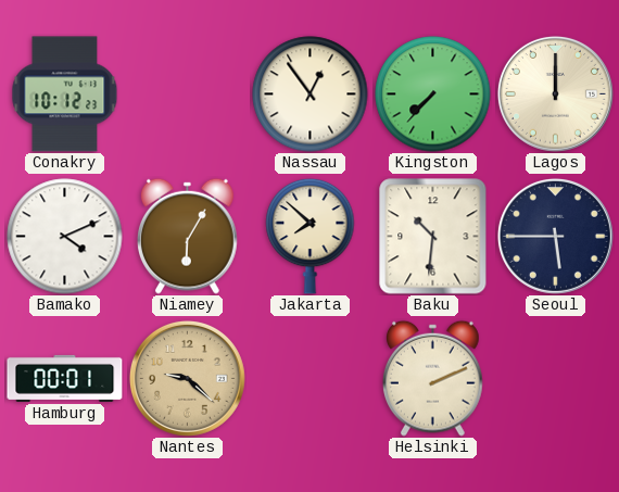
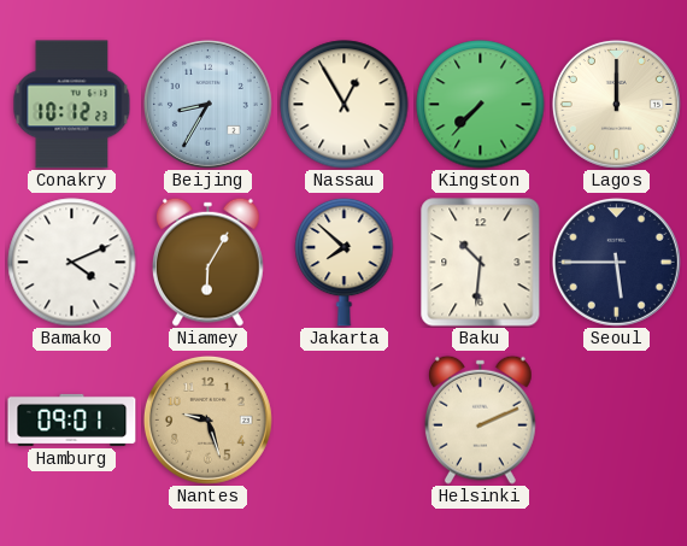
Beijing: none -> 8:35 (207, 104)
Nassau: 12:54 -> 12:55 (345, 105)
Hamburg: 00:01 -> 09:01 (72, 419)
Nantes: 9:22 -> 9:27 (207, 419)
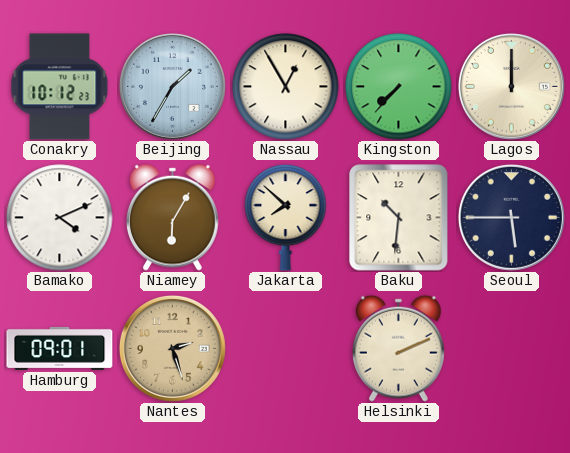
Beijing: 8:35 -> 1:35 (172, 86)
Nantes: 9:27 -> 2:27 (172, 348)
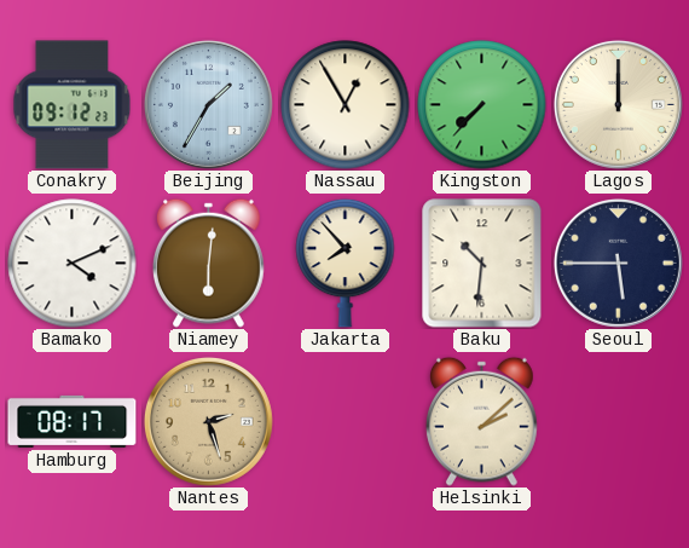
Conakry: 10:12 -> 09:12 (73, 105)
Niamey: 6:05 -> 6:01 (209, 263)
Jakarta: 7:52 -> 7:53 (346, 263)
Hamburg: 09:01 -> 08:17 (73, 421)
Helsinki: 2:11 -> 2:08 (482, 421)
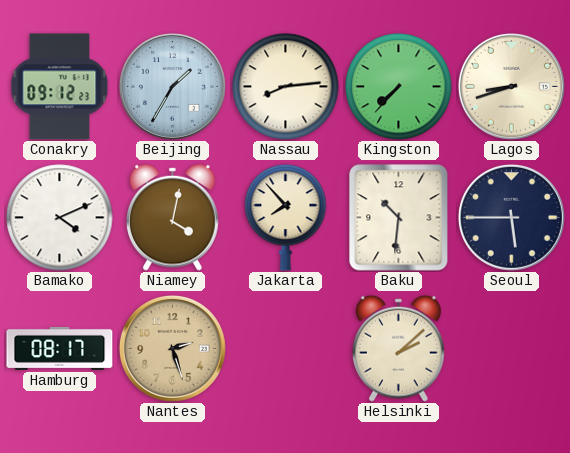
Nassau: 12:55 -> 8:14 (286, 87)
Lagos: 12:00 -> 8:42 (511, 86)
Niamey: 6:01 -> 4:02 (173, 217)
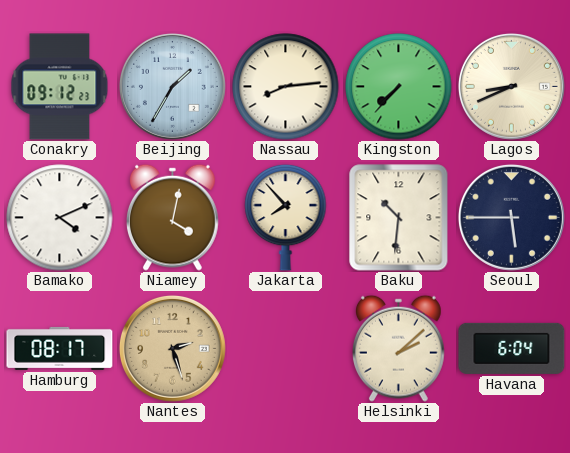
Lagos: 8:42 -> 8:41 (511, 86)
Havana: none -> 6:04 (512, 348)
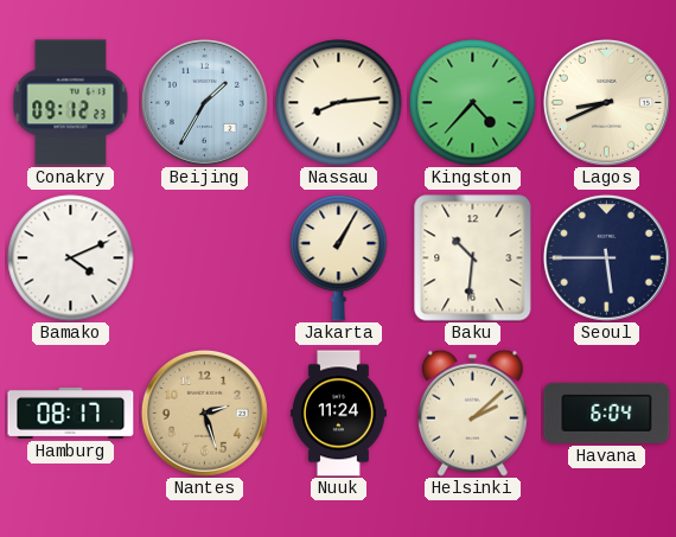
Kingston: 7:37 -> 4:37 (473, 103)
Niamey: 4:02 -> none (173, 217)
Jakarta: 7:53 -> 1:05 (339, 257)
Nuuk: none -> 11:24 (339, 414)
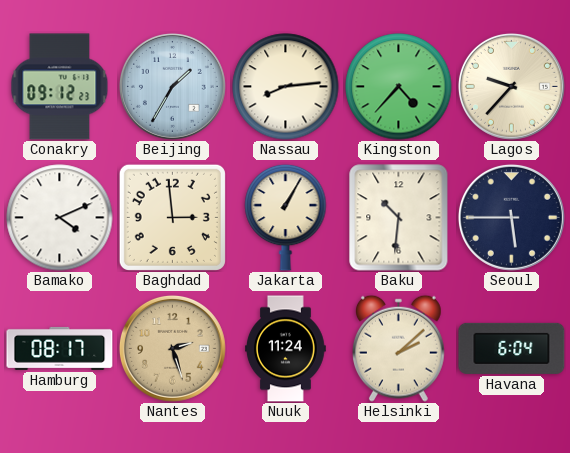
Lagos: 8:41 -> 9:37 (511, 86)
Baghdad: none -> 2:59 (172, 217)
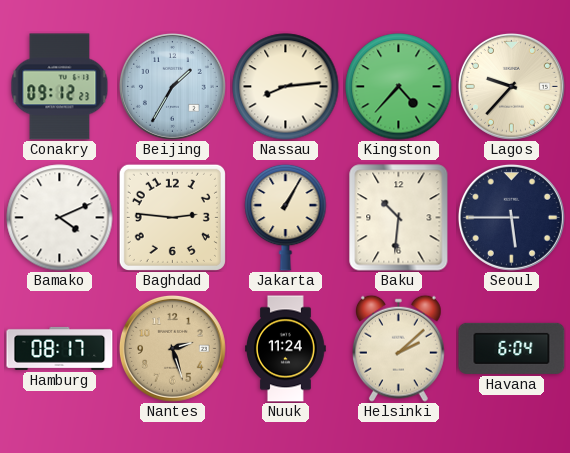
Baghdad: 2:59 -> 2:46 (172, 217)
